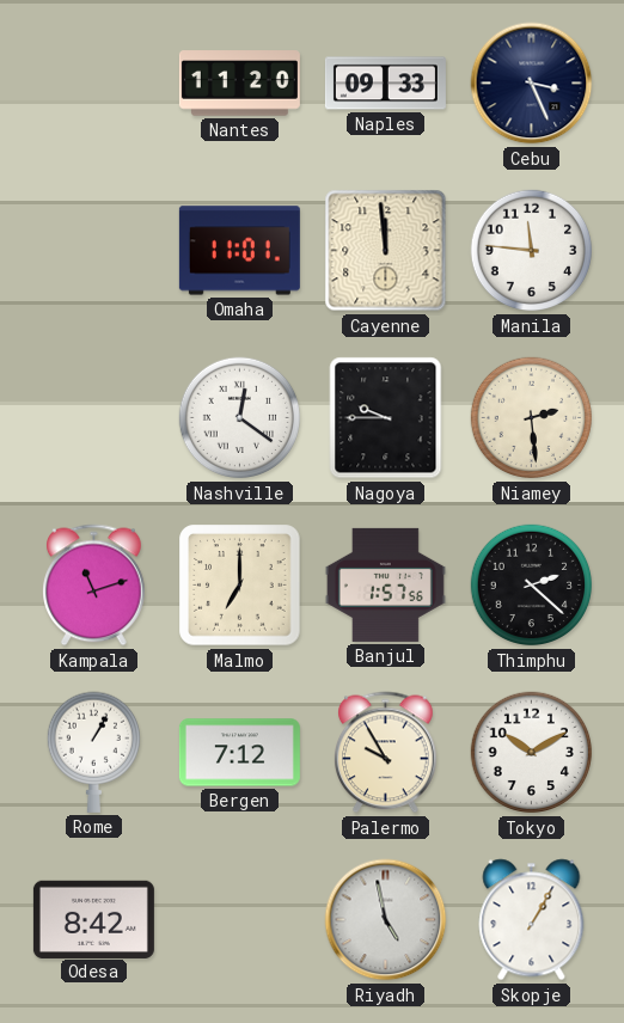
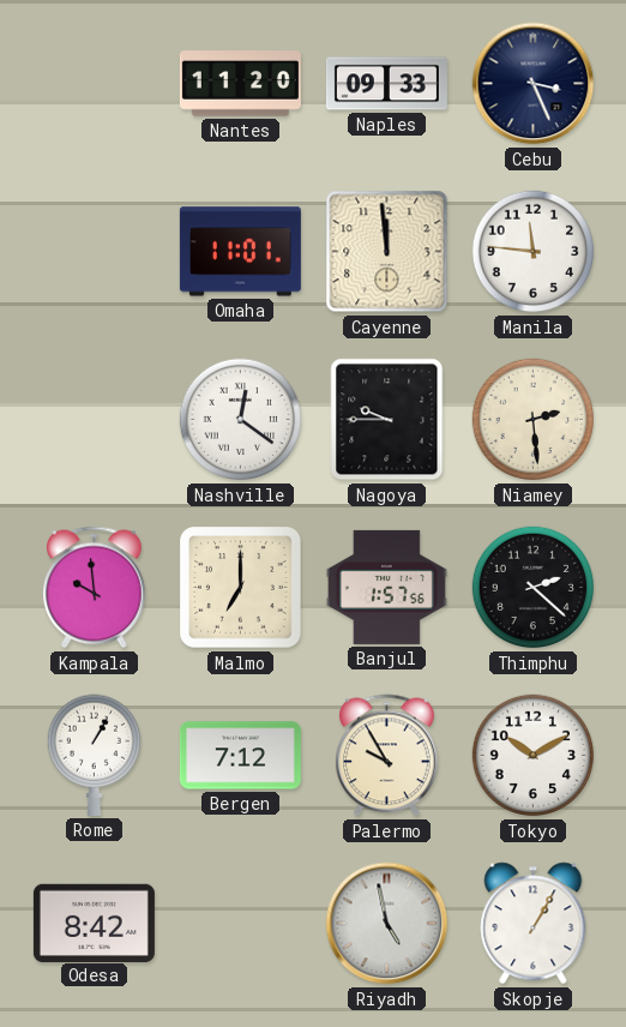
Kampala: 11:12 -> 9:59 (95, 588)
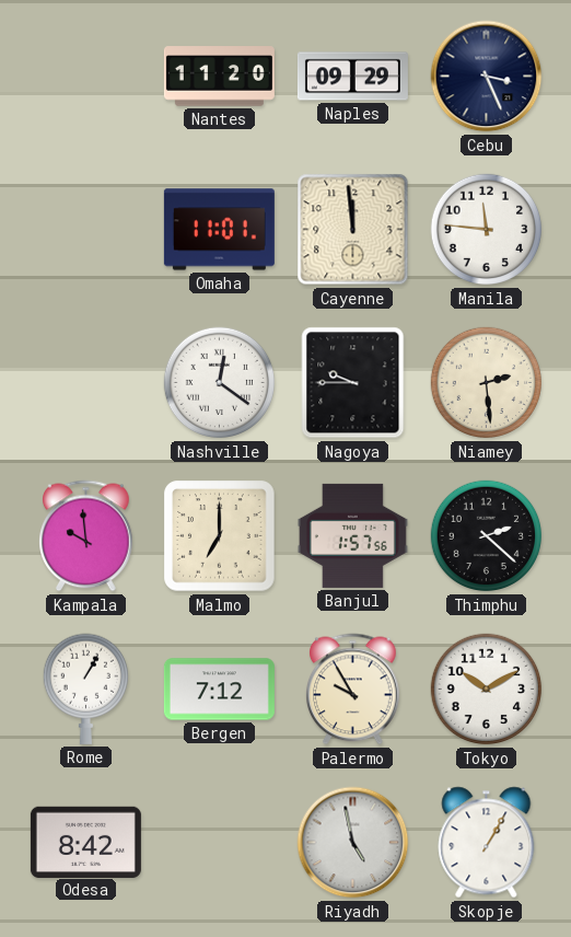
Naples: 09:33 -> 09:29 (352, 77)
